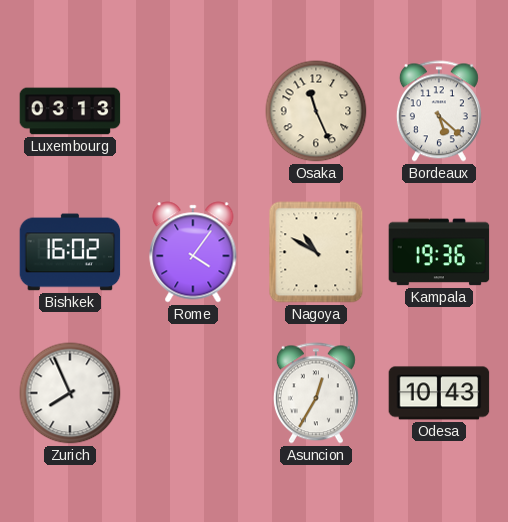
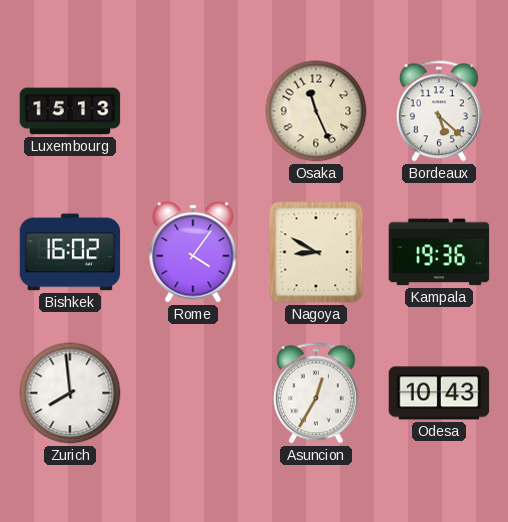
Luxembourg: 03:13 -> 15:13 (70, 111)
Nagoya: 10:50 -> 8:50 (316, 252)
Zurich: 7:56 -> 7:59 (70, 393)
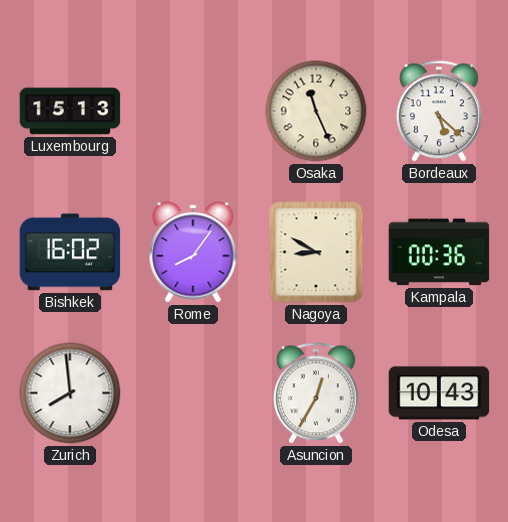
Rome: 4:06 -> 8:06 (193, 252)
Kampala: 19:36 -> 00:36 (439, 252)
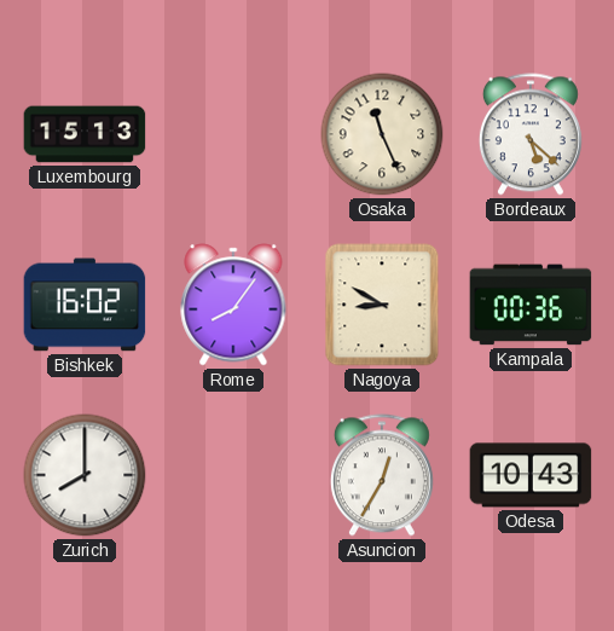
Zurich: 7:59 -> 8:00 (85, 475)
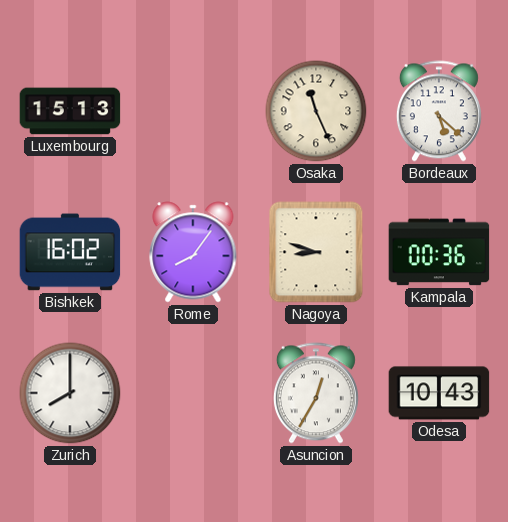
Nagoya: 8:50 -> 8:48 (316, 252)
